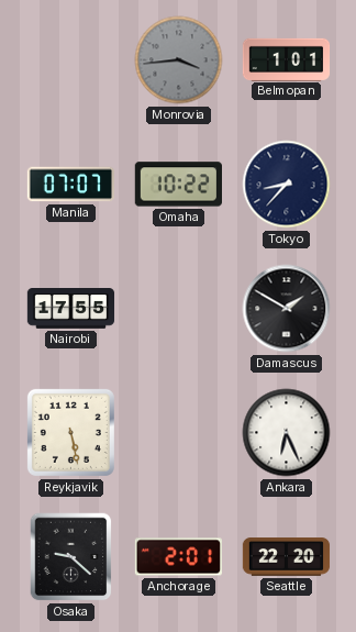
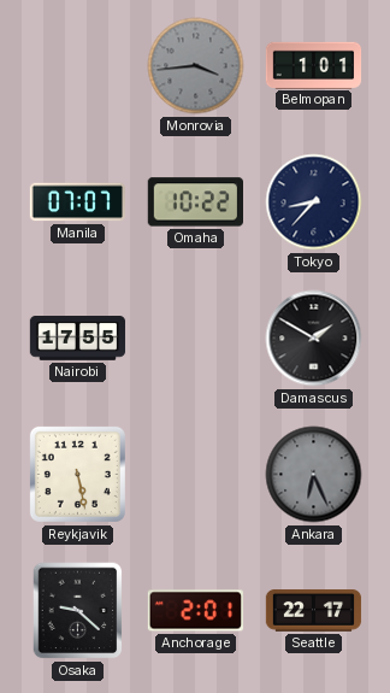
Ankara dial: white -> grey (314, 475)
Seattle: 22:20 -> 22:17 (314, 611)
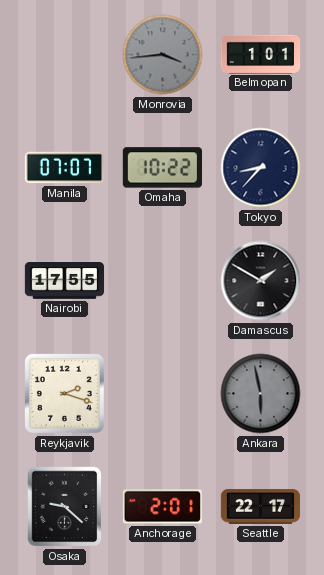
Reykjavik: 5:28 -> 2:18 (64, 393)
Ankara: 6:26 -> 5:58 (261, 394)
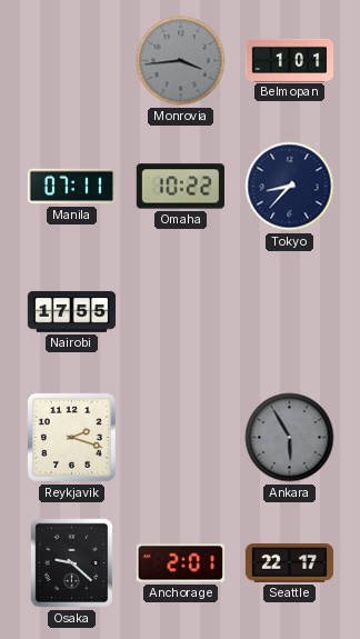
Manila: 07:07 -> 07:11 (71, 187)
Damascus: 1:50 -> none (261, 281)
Ankara: 5:58 -> 5:55 (290, 438)
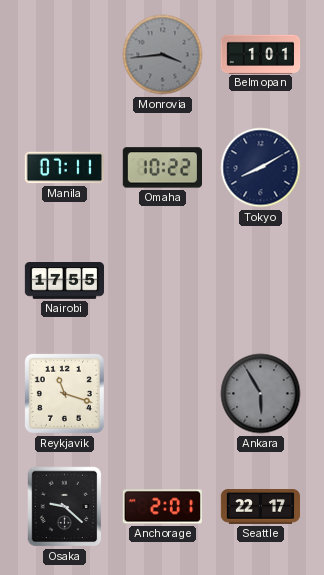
Tokyo: 8:37 -> 8:10 (261, 168)
Reykjavik: 2:18 -> 11:18 (64, 393)
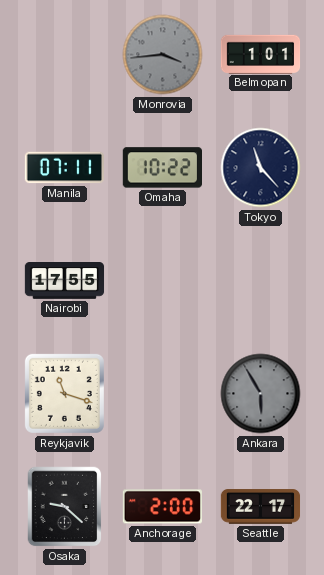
Tokyo: 8:10 -> 11:23 (261, 168)
Anchorage: 2:01 -> 2:00 (162, 507)
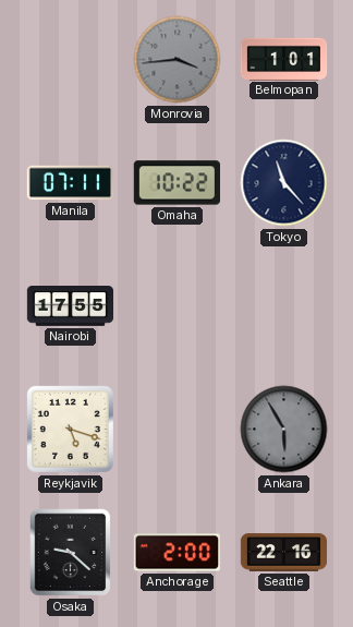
Reykjavik: 11:18 -> 5:18 (70, 429)
Seattle: 22:17 -> 22:16 (284, 553)
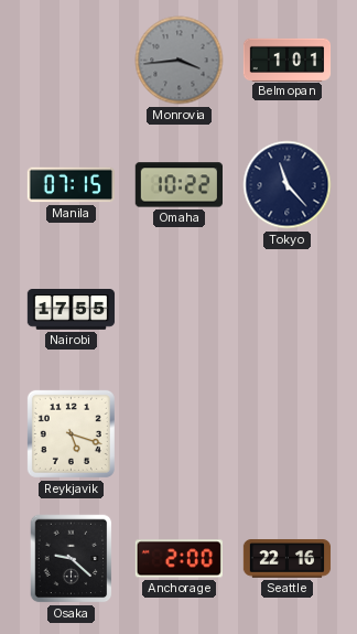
Manila: 07:11 -> 07:15 (71, 185)
Ankara: 5:55 -> none (284, 430)
